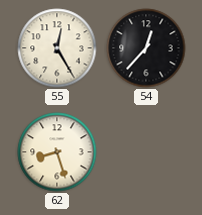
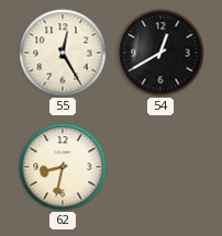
54: 12:37 -> 12:40 (160, 53)
62: 8:27 -> 8:32 (63, 167)
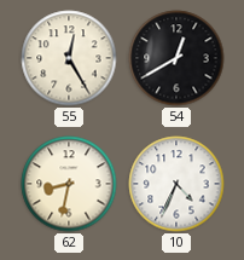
10: none -> 4:34 (176, 184)
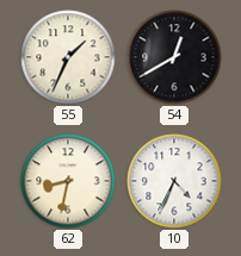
55: 12:25 -> 1:34 (68, 57)
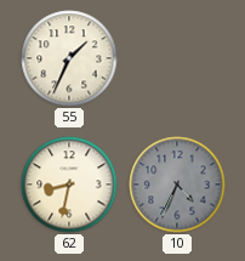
54: 12:40 -> none (174, 57)
10 dial: white -> grey (177, 185)
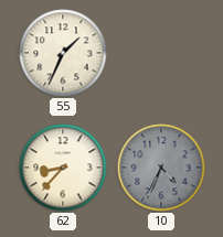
62: 8:32 -> 8:37 (63, 168)
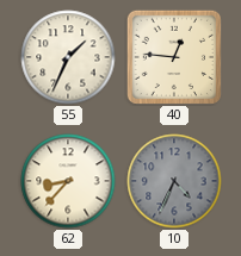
40: none -> 12:46 (173, 56)
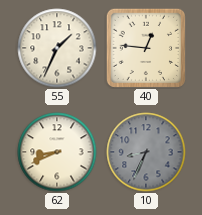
62: 8:37 -> 8:41 (57, 152)
10: 4:34 -> 8:34 (146, 152)
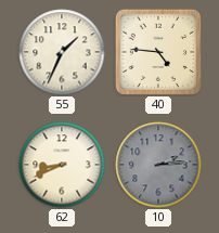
40: 12:46 -> 4:46 (157, 51)
10: 8:34 -> 2:14 (158, 165)
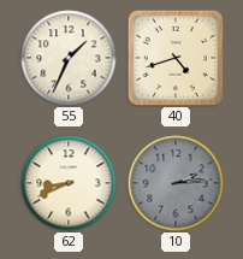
40: 4:46 -> 4:42 (174, 57)
